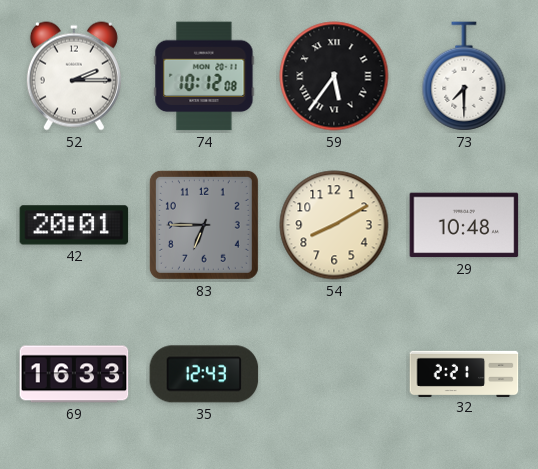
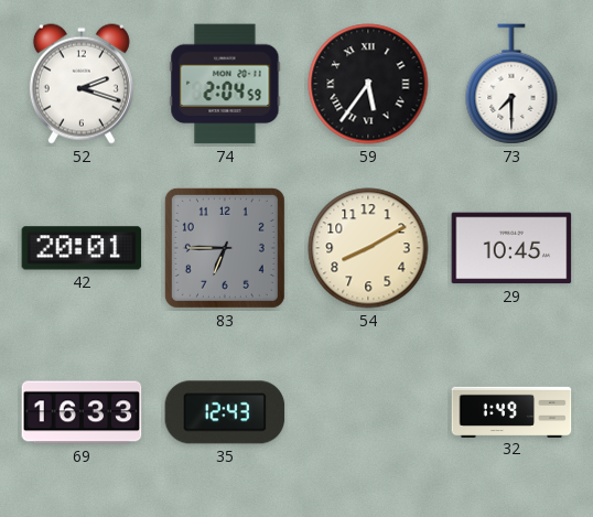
52: 2:15 -> 2:18 (82, 84)
74: 10:12 -> 2:04 (225, 84)
29: 10:48 -> 10:45 (511, 248)
32: 2:21 -> 1:49 (511, 411)
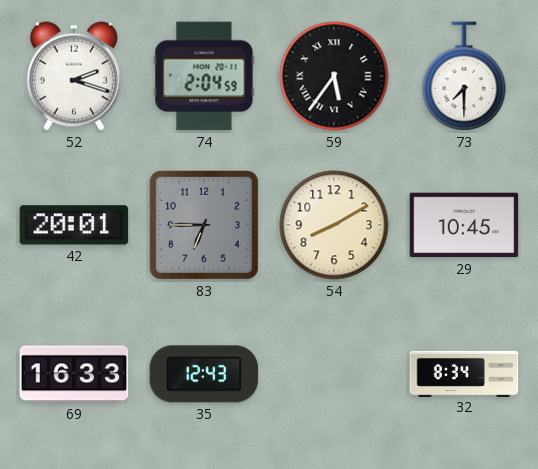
32: 1:49 -> 8:34 (464, 373)
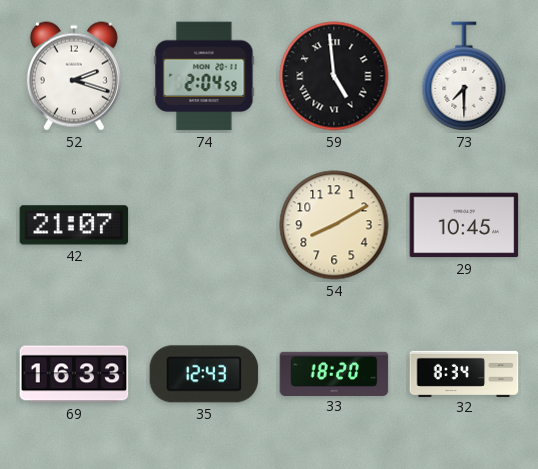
59: 5:36 -> 4:59 (334, 76)
42: 20:01 -> 21:07 (74, 225)
83: 6:45 -> none (204, 225)
33: none -> 18:20 (334, 373)
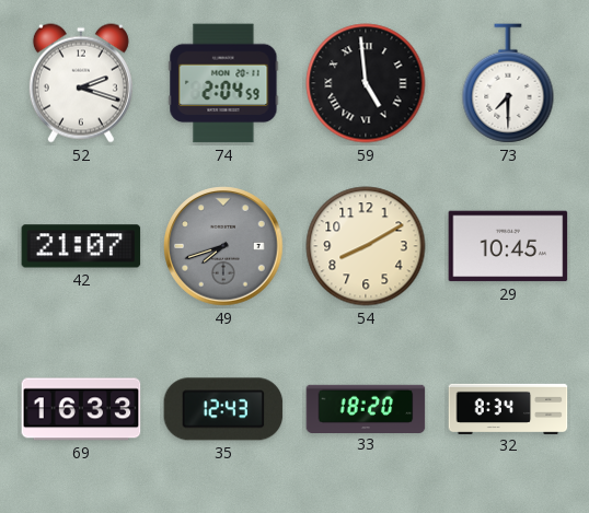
49: none -> 7:42 (223, 246)
